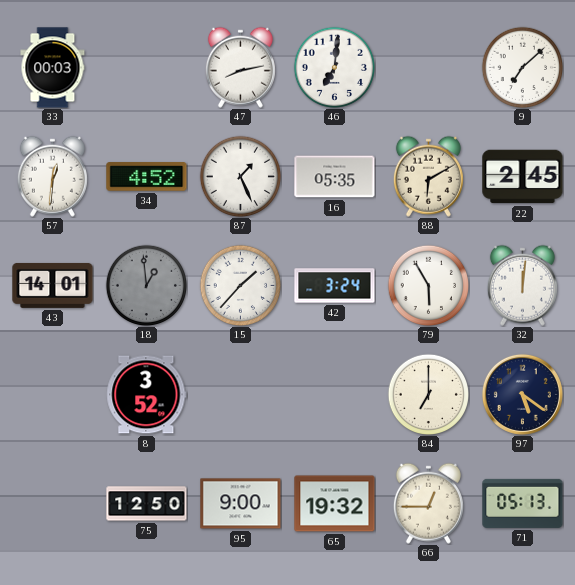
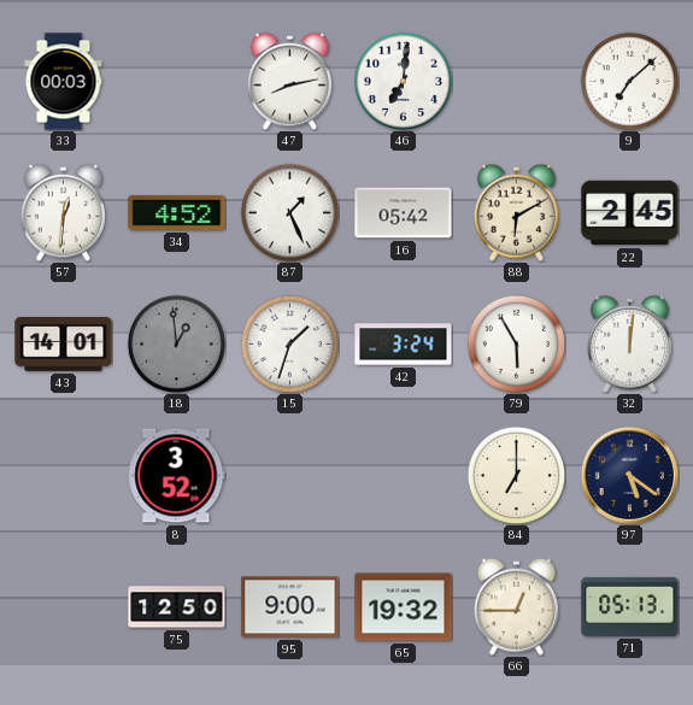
16: 05:35 -> 05:42 (404, 213)
15: 1:37 -> 1:33 (289, 343)
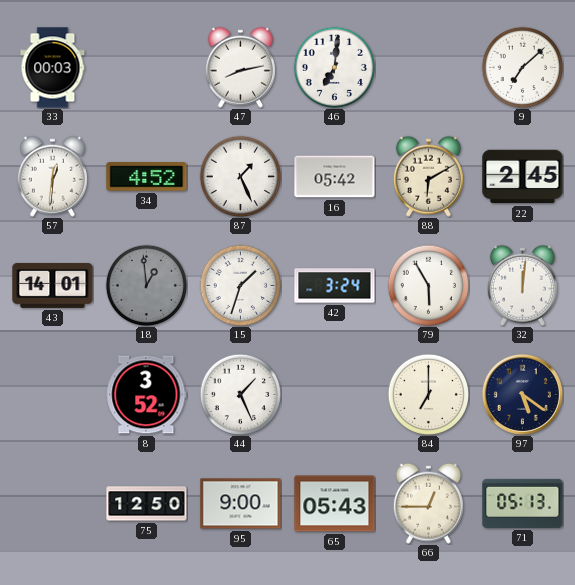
44: none -> 1:26 (240, 394)
65: 19:32 -> 05:43 (335, 504)
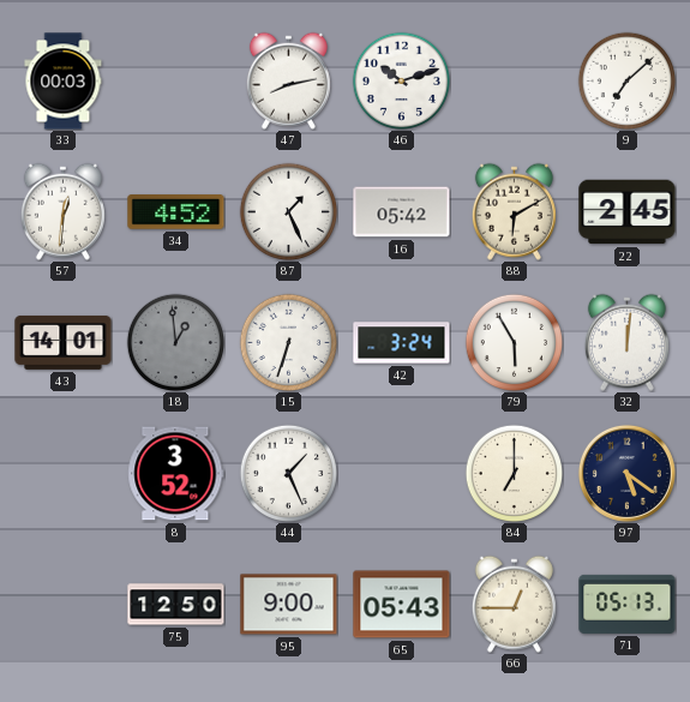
46: 7:01 -> 10:12 (401, 80)
15: 1:33 -> 6:33 (288, 342)
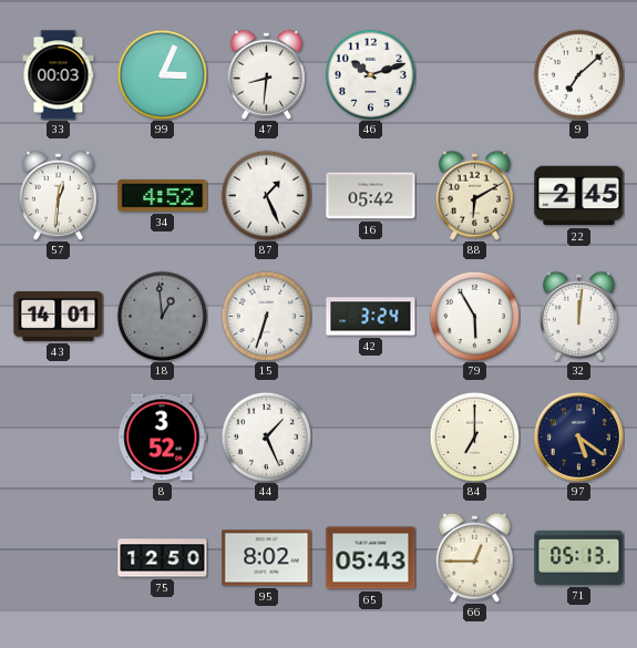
99: none -> 3:04 (162, 74)
47: 8:13 -> 8:31 (266, 74)
95: 9:00 -> 8:02 (267, 558)
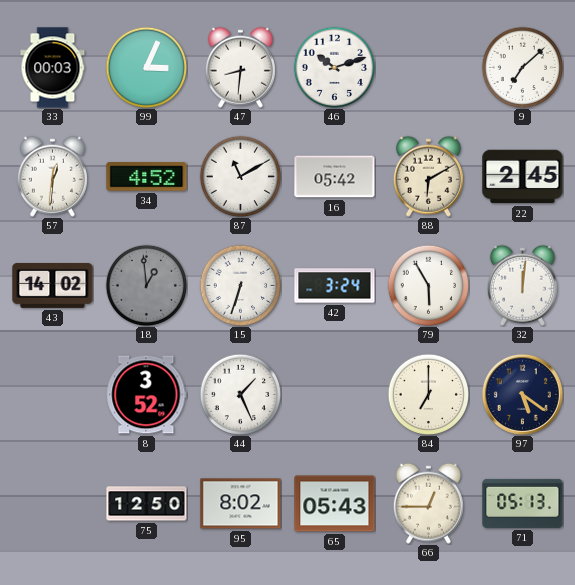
87: 1:26 -> 11:10 (240, 176)
43: 14:01 -> 14:02 (53, 285)
